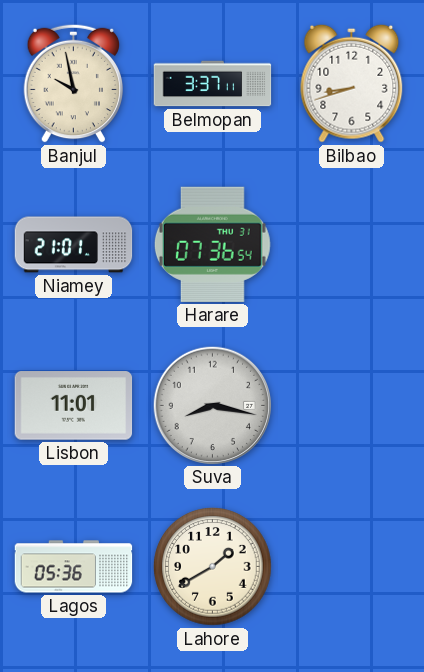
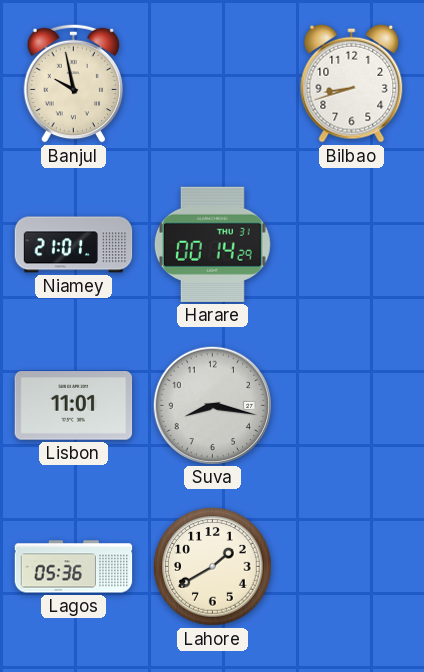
Belmopan: 3:37 -> none (213, 84)
Harare: 07:36 -> 00:14 (212, 244)
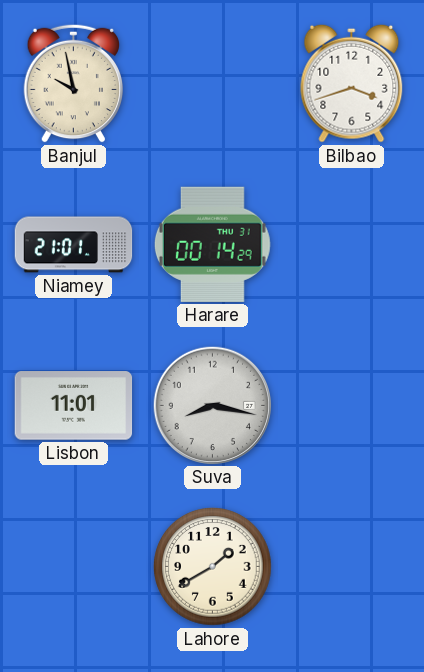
Bilbao: 8:42 -> 3:42 (352, 83)
Lagos: 05:36 -> none (74, 567)
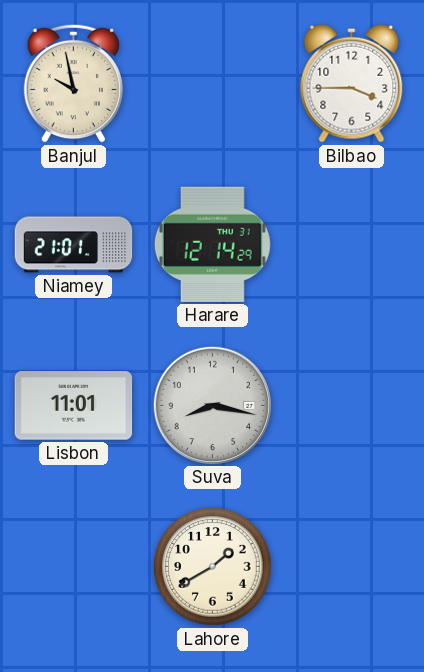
Bilbao: 3:42 -> 3:45 (352, 83)
Harare: 00:14 -> 12:14 (212, 244)
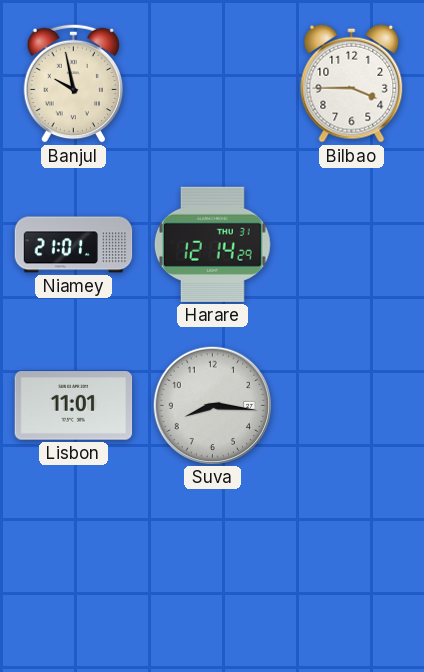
Suva: 8:17 -> 8:16 (212, 405)
Lahore: 1:40 -> none (213, 567)
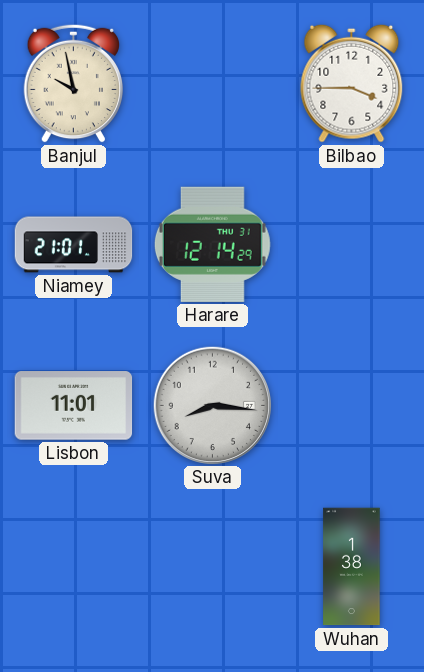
Wuhan: none -> 1:38 (352, 567)
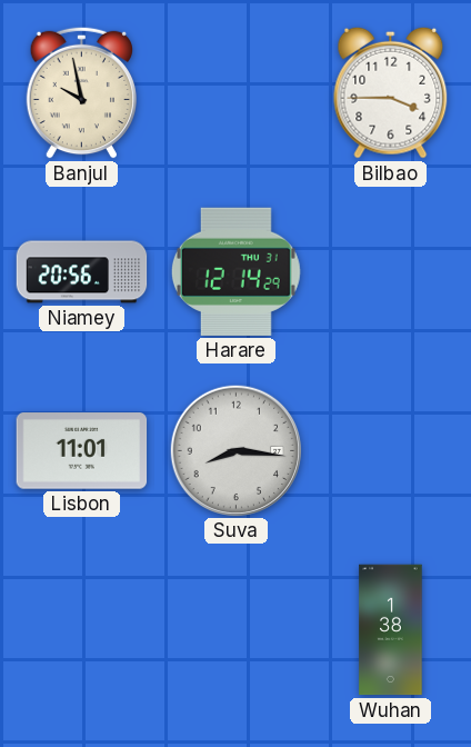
Niamey: 21:01 -> 20:56 (82, 272)
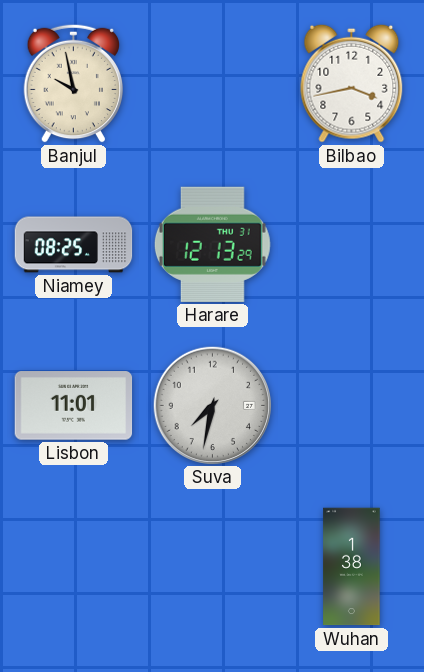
Bilbao: 3:45 -> 3:43 (352, 83)
Niamey: 20:56 -> 08:25 (74, 245)
Harare: 12:14 -> 12:13 (212, 244)
Suva: 8:16 -> 7:32 (212, 405)
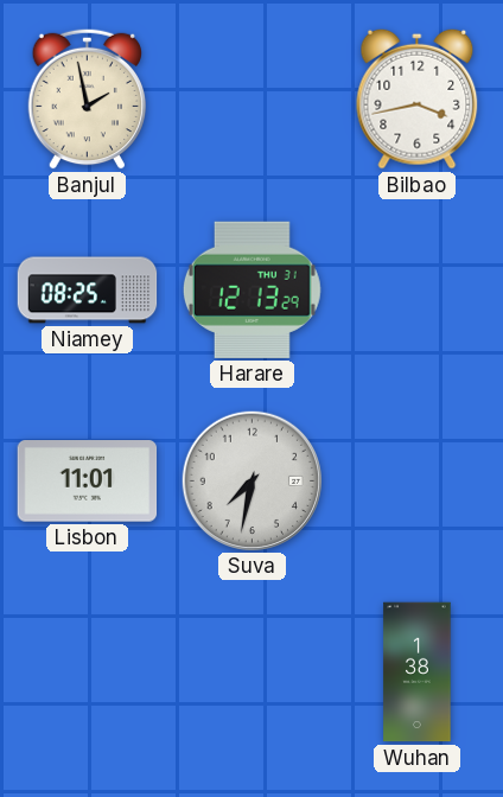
Banjul: 9:58 -> 1:58 (87, 98)
